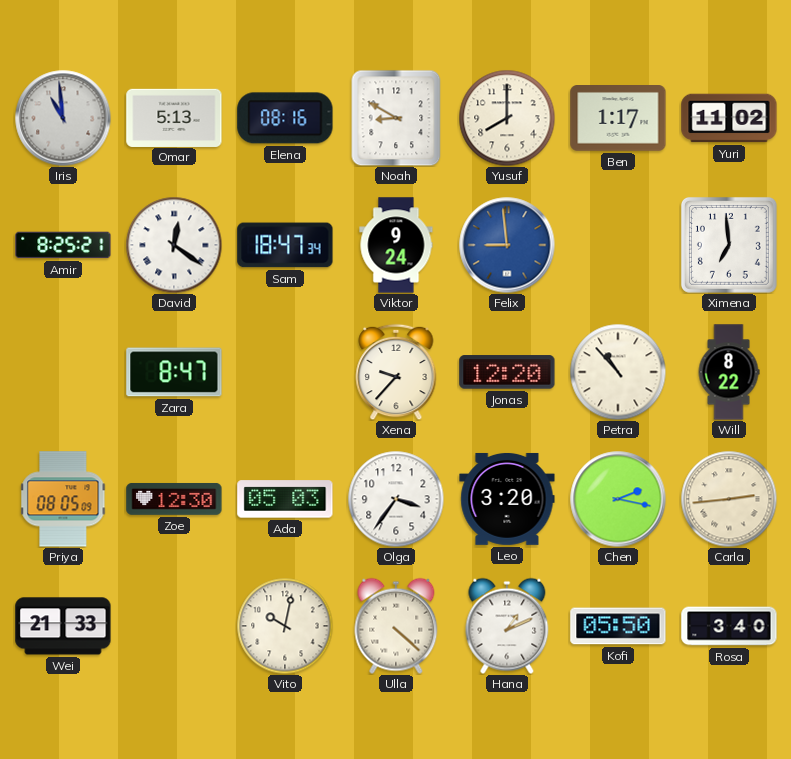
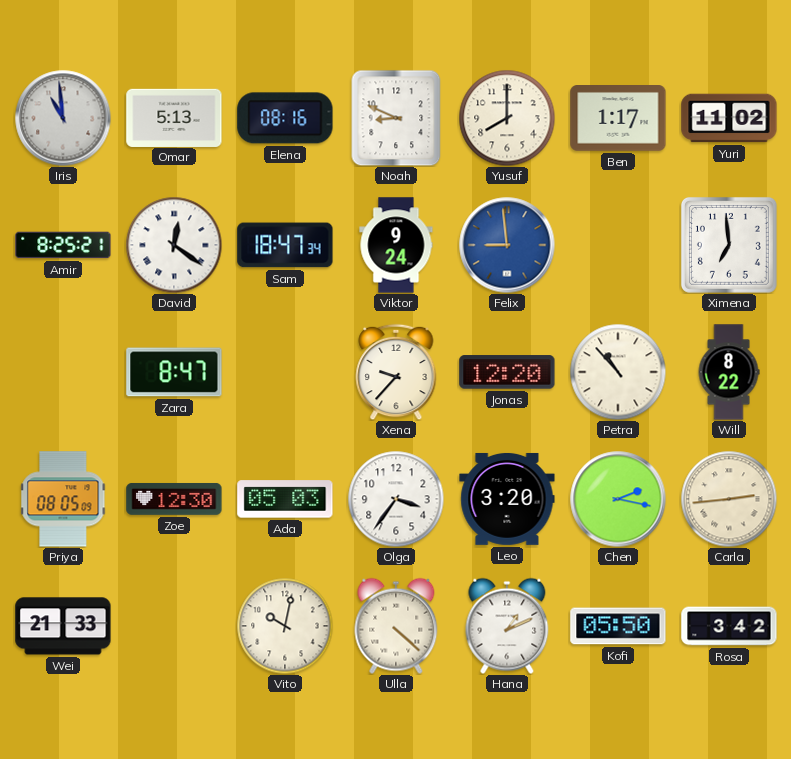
Noah: 8:50 -> 8:49 (396, 118)
Rosa: 3:40 -> 3:42 (729, 626)
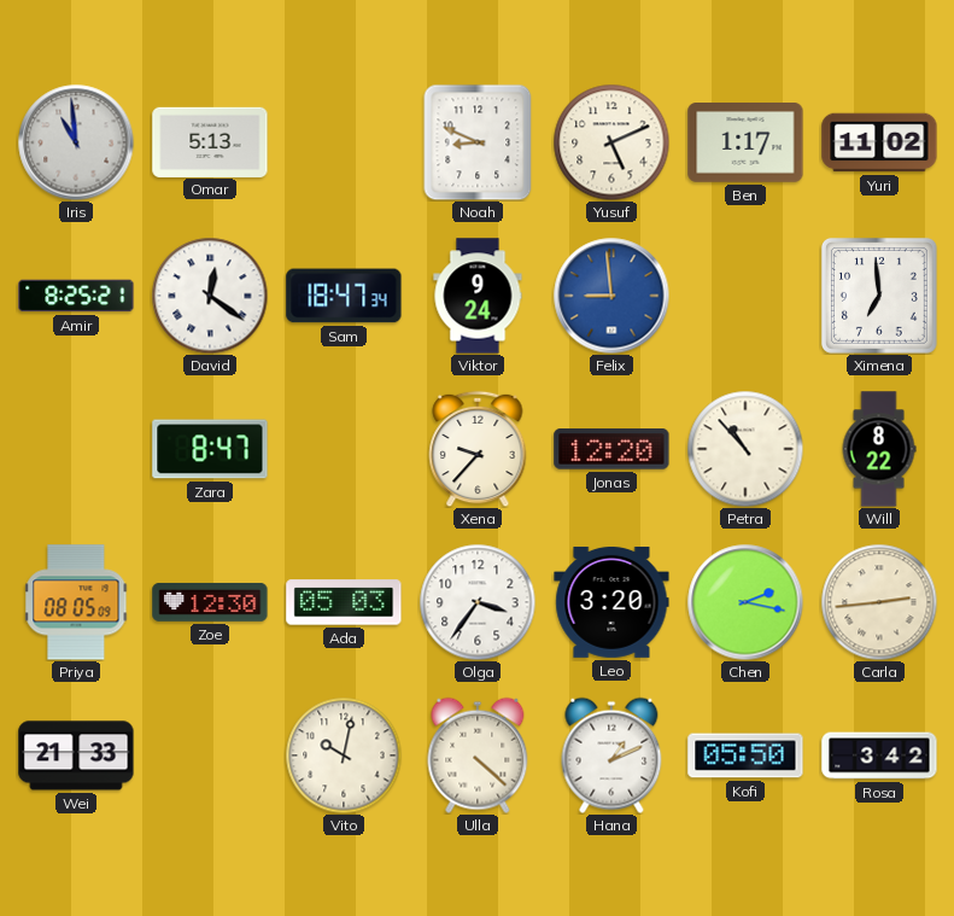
Elena: 08:16 -> none (285, 118)
Yusuf: 8:00 -> 5:11 (611, 142)
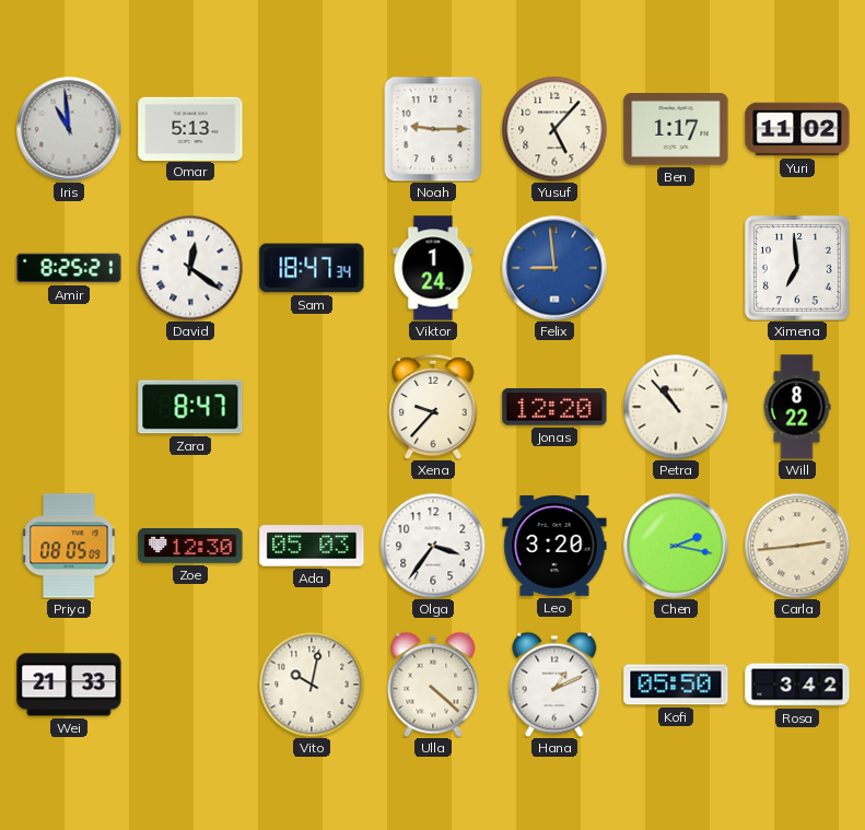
Noah: 8:49 -> 9:15 (433, 129)
Yusuf: 5:11 -> 5:07 (554, 129)
Viktor: 9:24 -> 1:24 (433, 268)
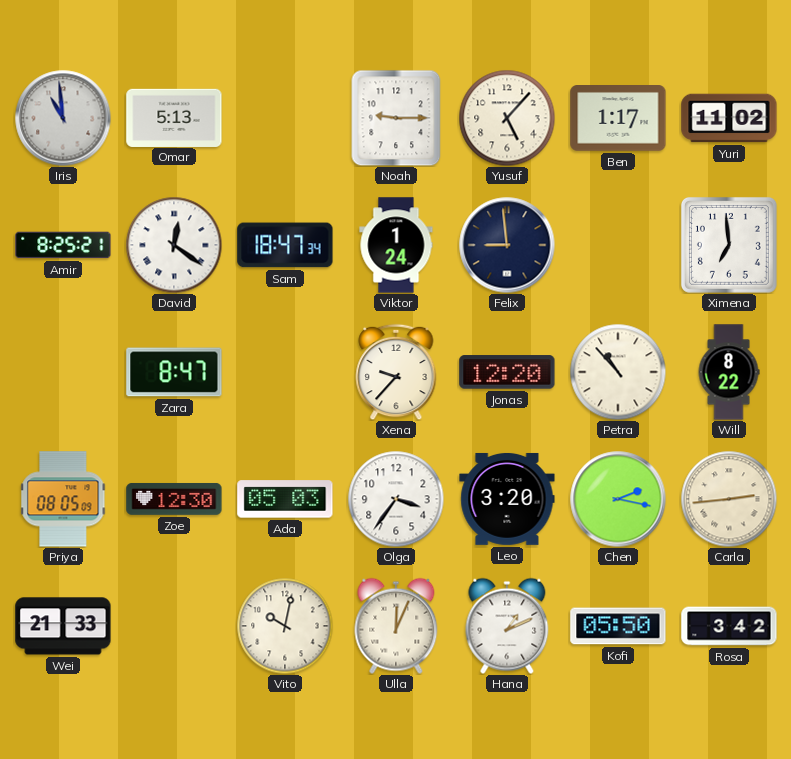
Felix dial: blue -> navy (507, 245)
Ulla: 4:22 -> 12:04 (396, 626)
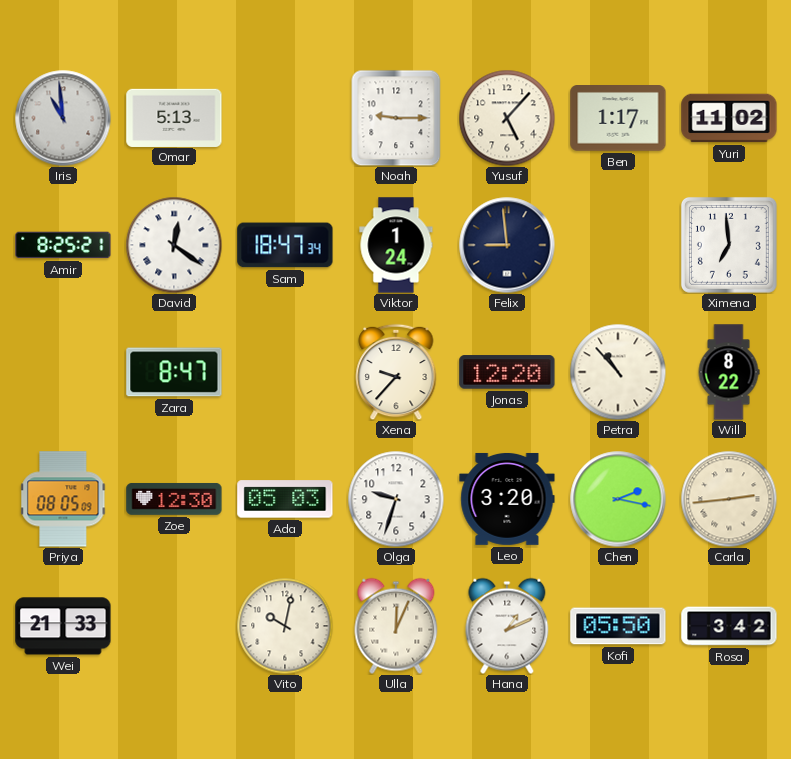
Olga: 3:36 -> 9:33 (396, 499)
